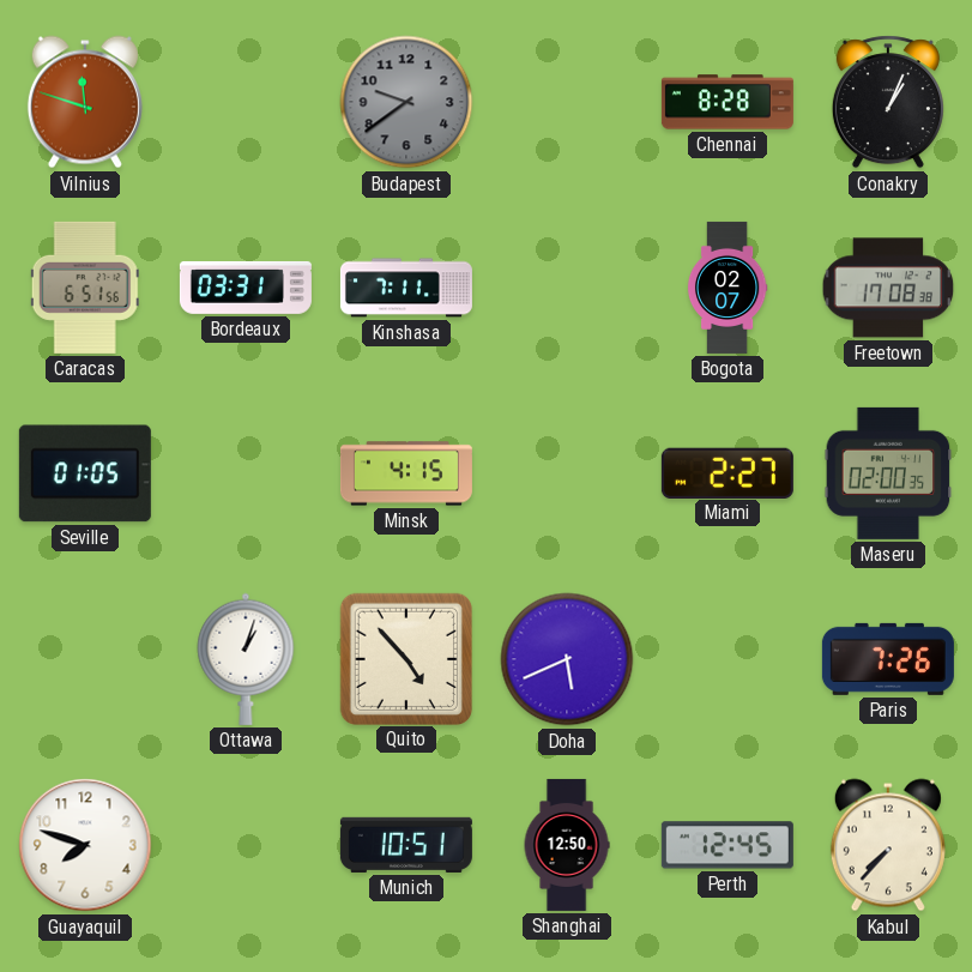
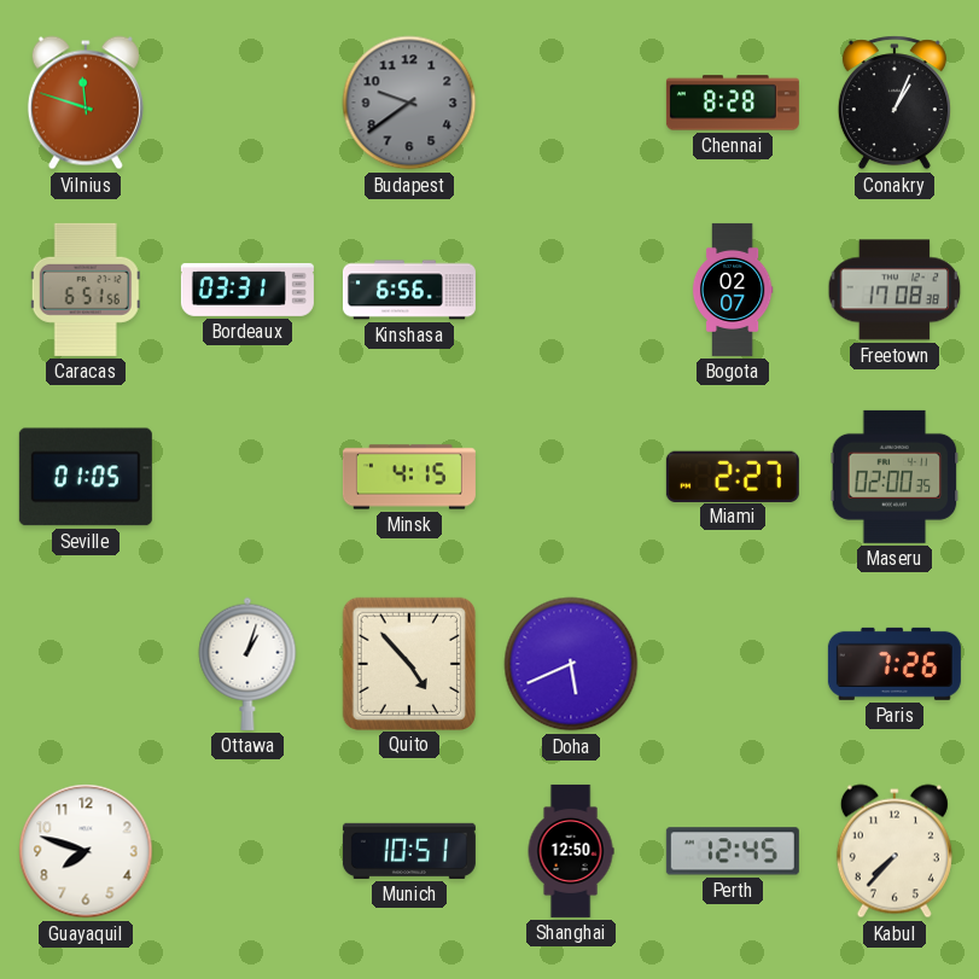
Kinshasa: 7:11 -> 6:56 (409, 290)
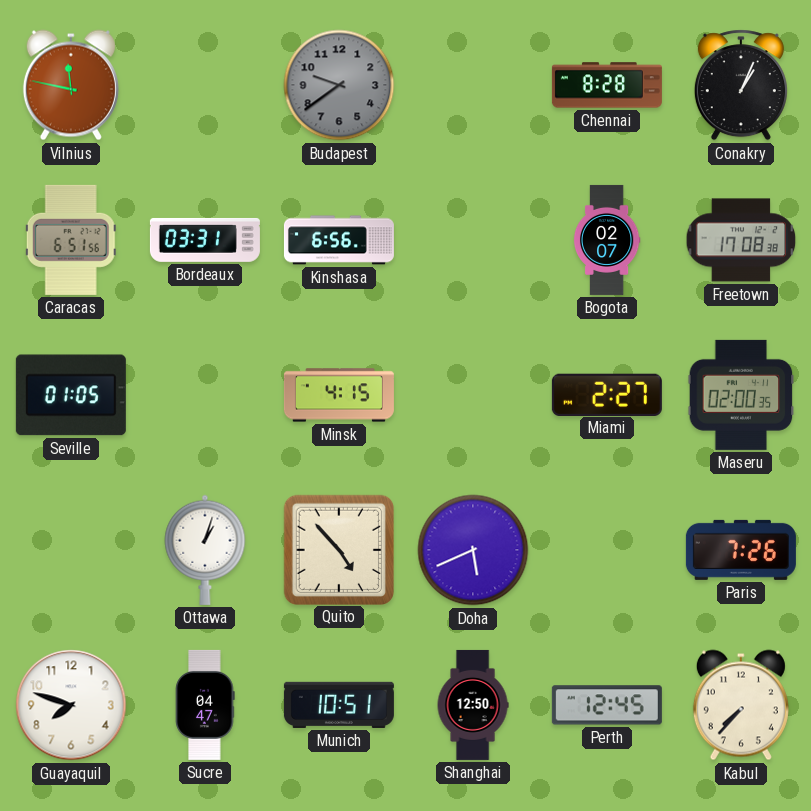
Vilnius: 11:48 -> 11:47 (71, 85)
Sucre: none -> 04:47 (205, 705)
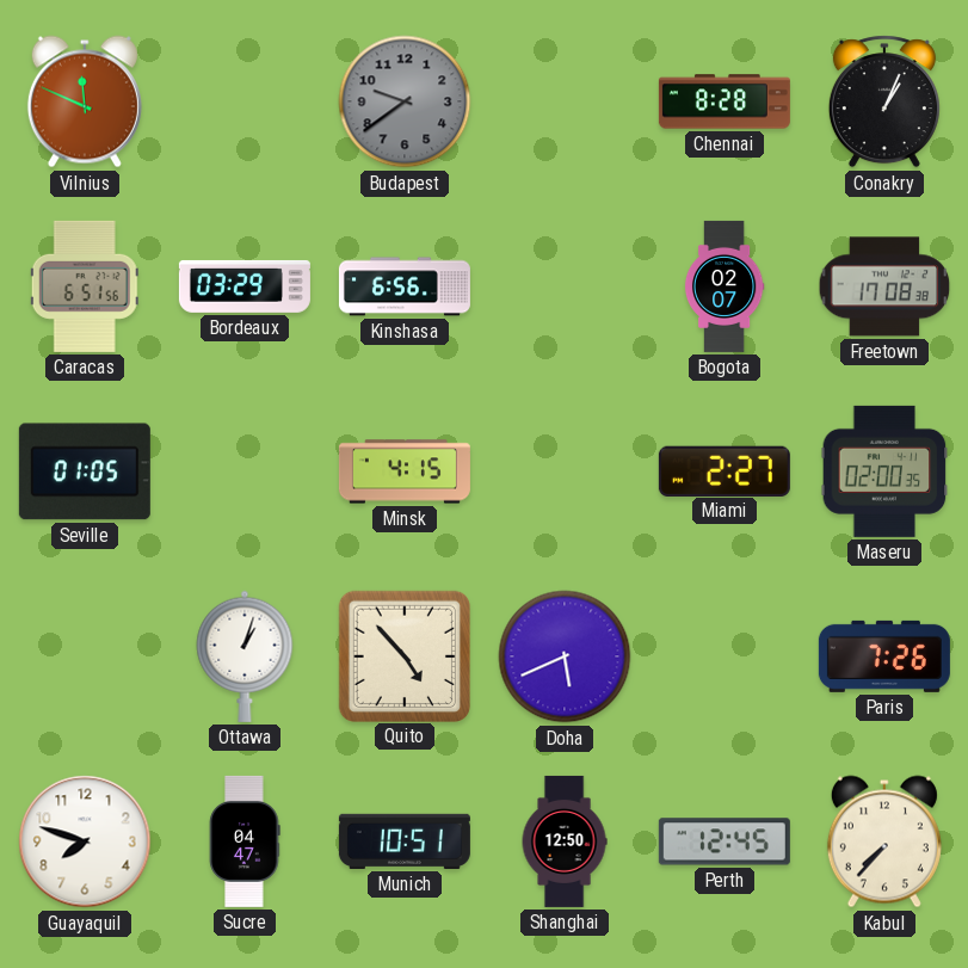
Vilnius: 11:47 -> 11:49 (85, 101)
Bordeaux: 03:31 -> 03:29 (245, 286)
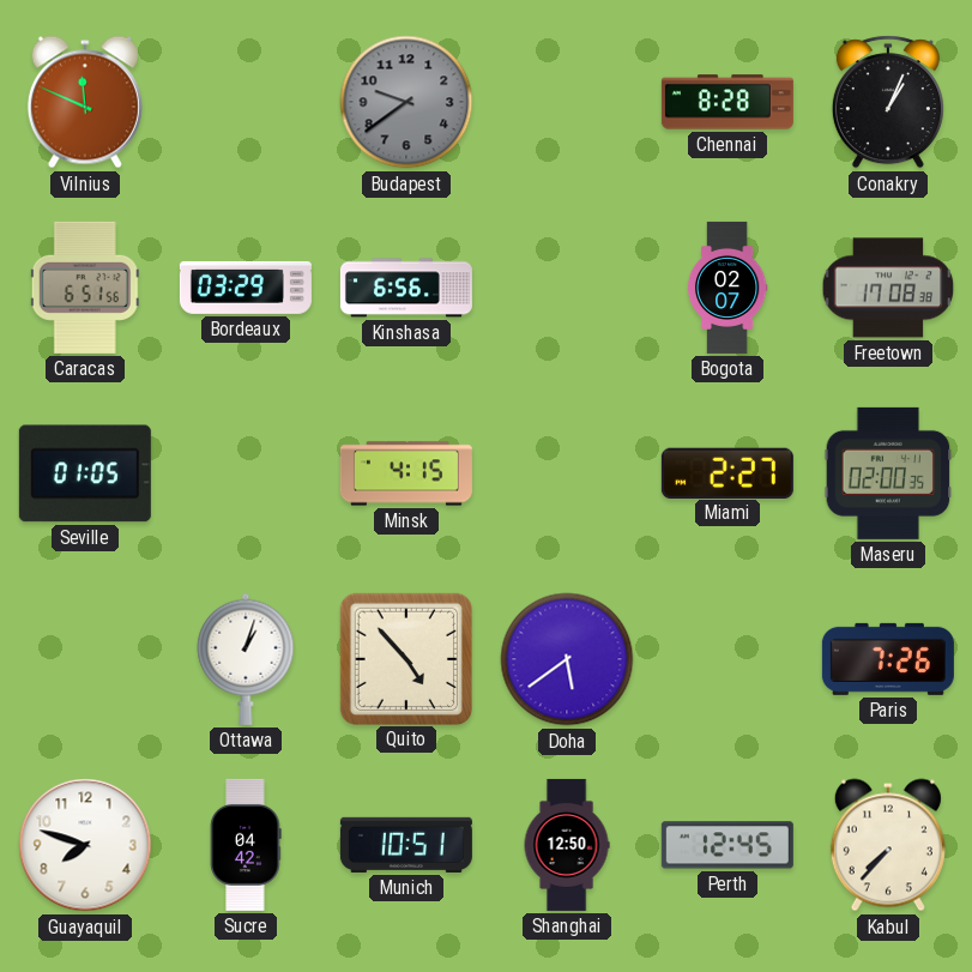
Doha: 5:41 -> 5:39 (567, 659)
Sucre: 04:47 -> 04:42 (246, 845)
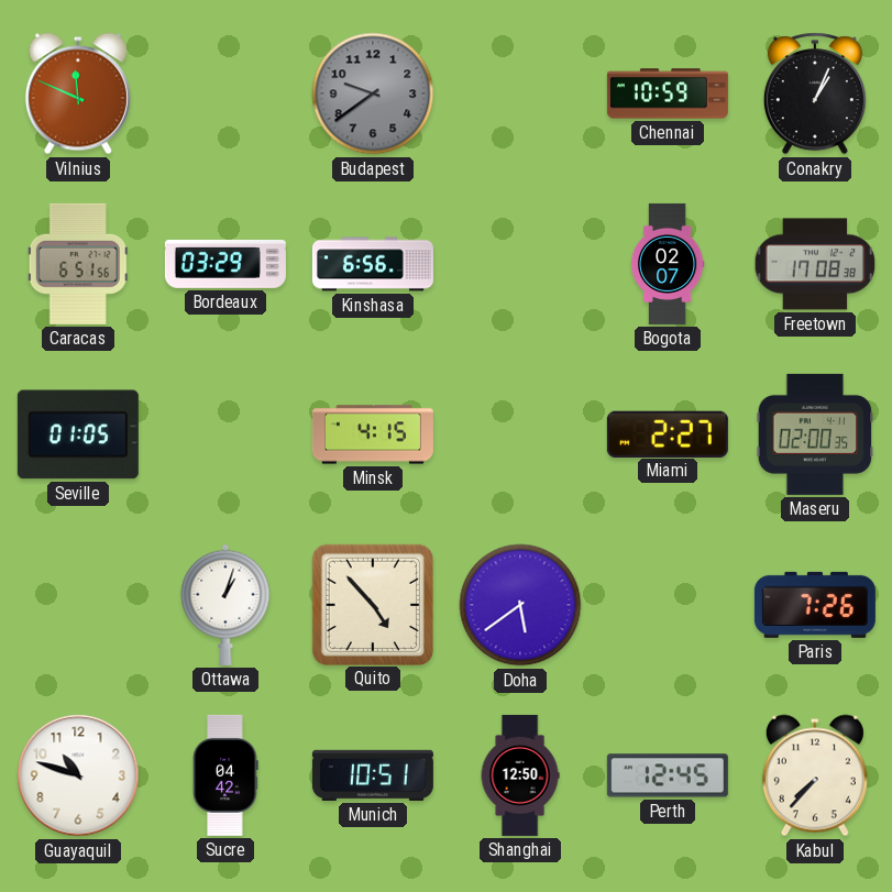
Chennai: 8:28 -> 10:59 (668, 93)
Guayaquil: 7:48 -> 10:48 (78, 775)
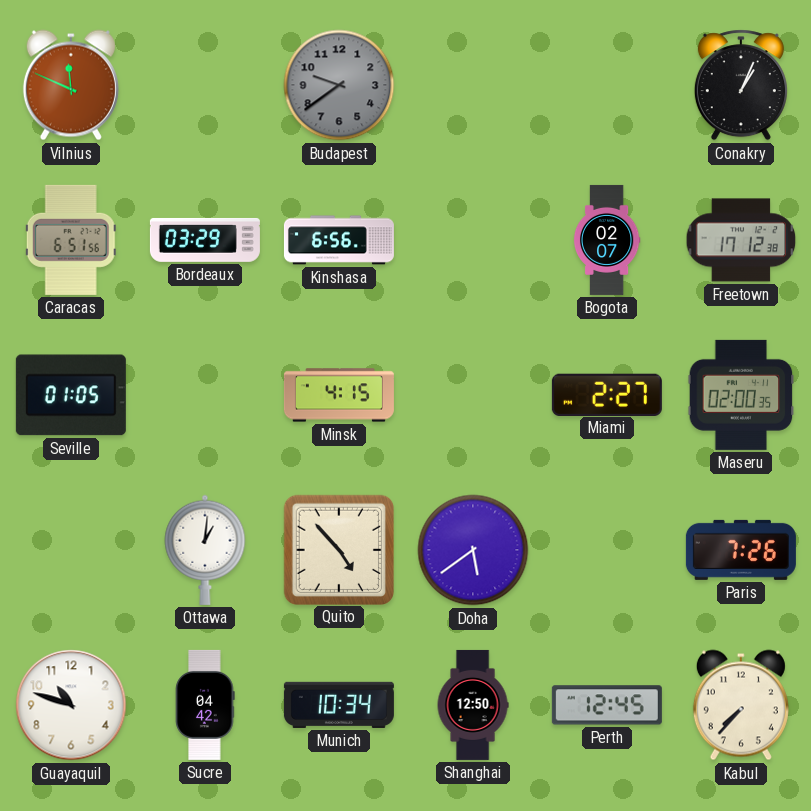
Chennai: 10:59 -> none (668, 93)
Freetown: 17:08 -> 17:12 (741, 240)
Ottawa: 1:03 -> 1:01 (205, 550)
Munich: 10:51 -> 10:34 (339, 705)
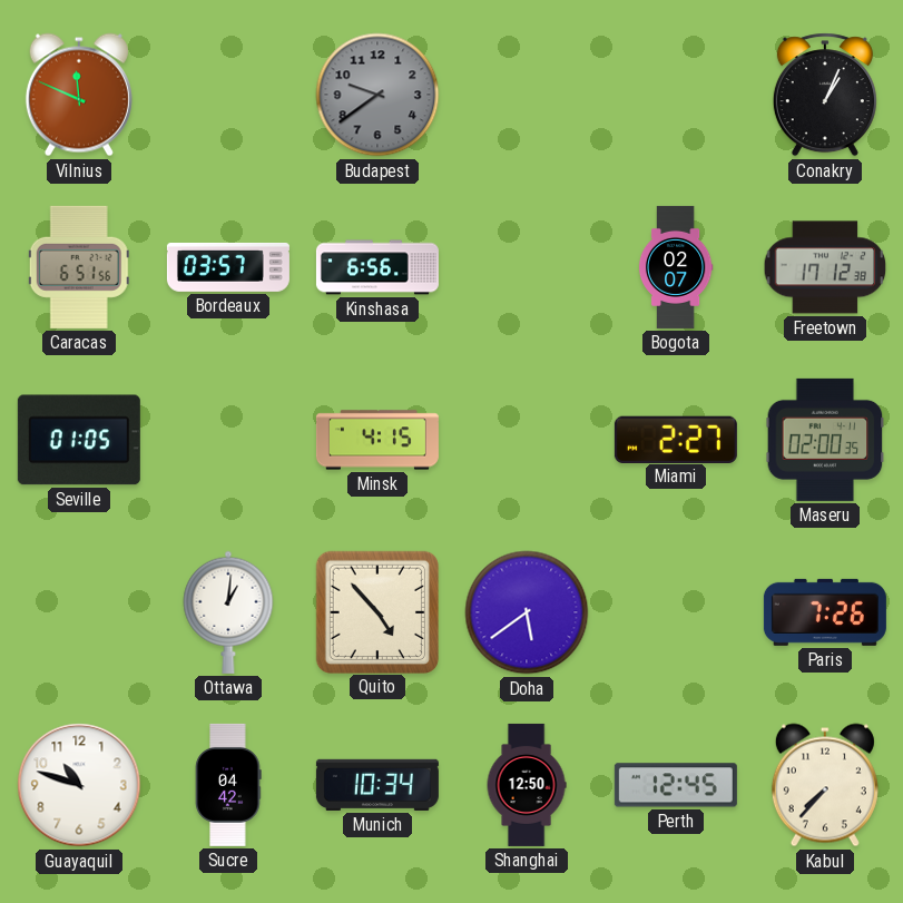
Bordeaux: 03:29 -> 03:57 (228, 267)
